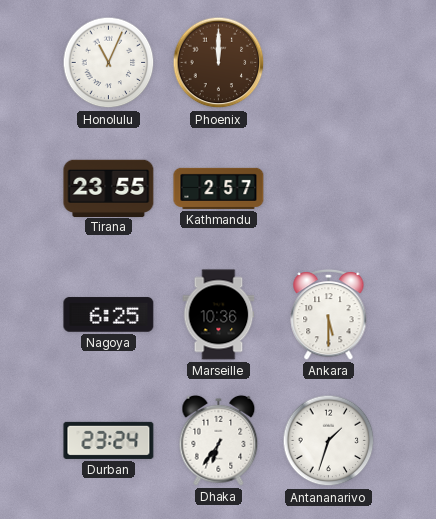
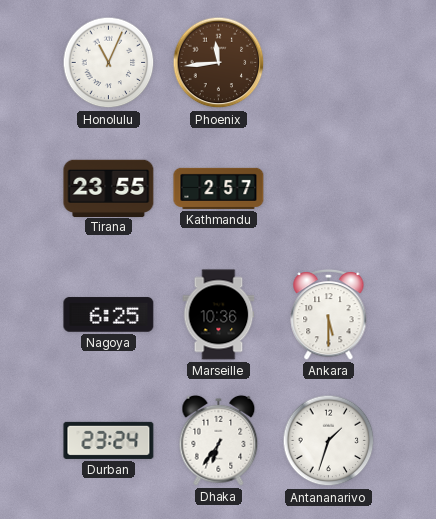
Phoenix: 12:00 -> 11:44 (219, 63)
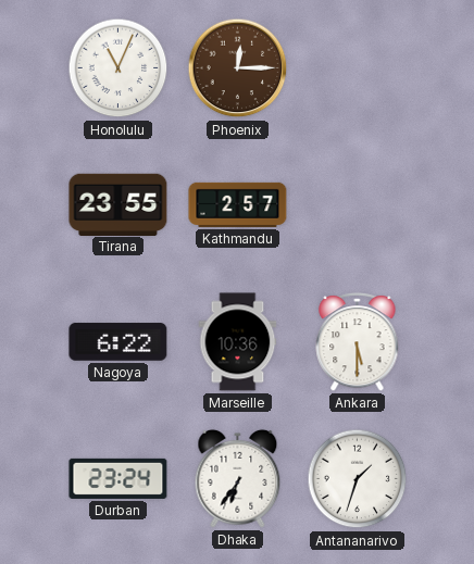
Phoenix: 11:44 -> 12:15 (238, 68)
Nagoya: 6:25 -> 6:22 (118, 342)
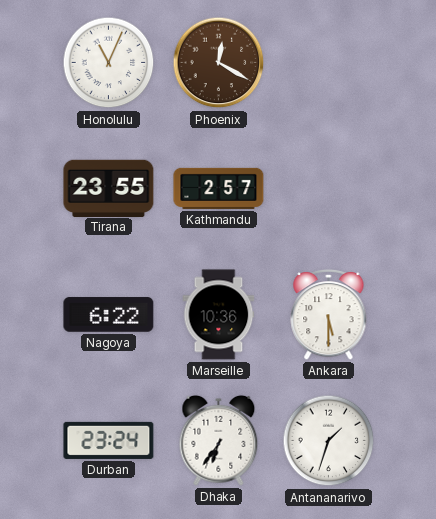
Phoenix: 12:15 -> 12:20 (219, 63)
